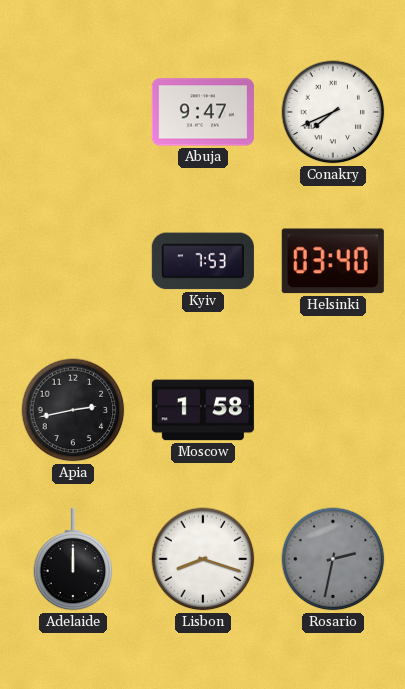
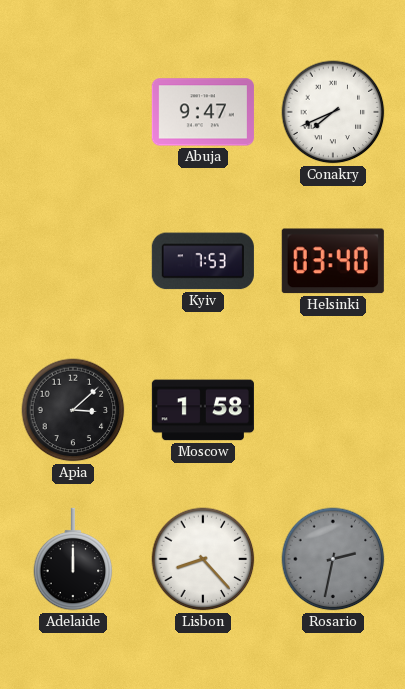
Apia: 2:43 -> 3:08 (73, 410)
Lisbon: 8:18 -> 8:23 (203, 559)
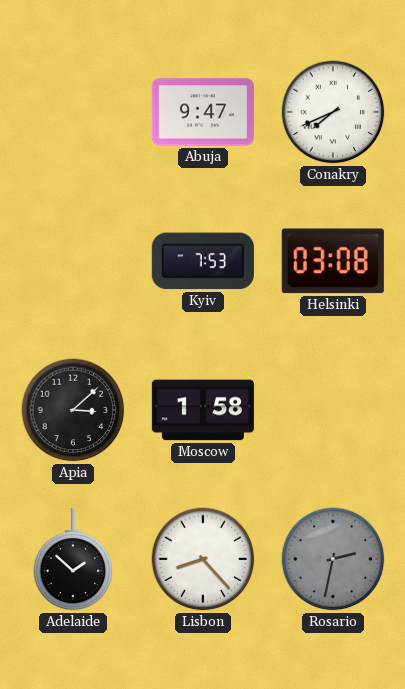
Helsinki: 03:40 -> 03:08 (333, 261)
Adelaide: 12:00 -> 1:52 (73, 559)
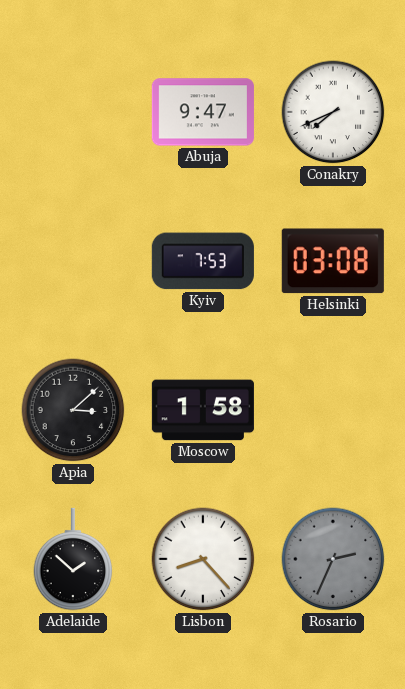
Rosario: 2:32 -> 2:34 (333, 559)
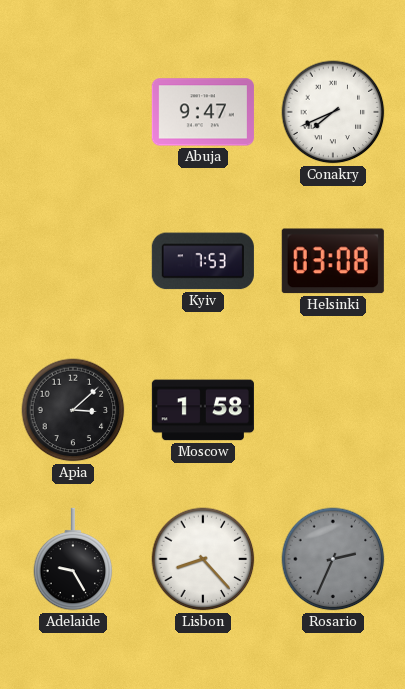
Adelaide: 1:52 -> 9:25 (73, 559)
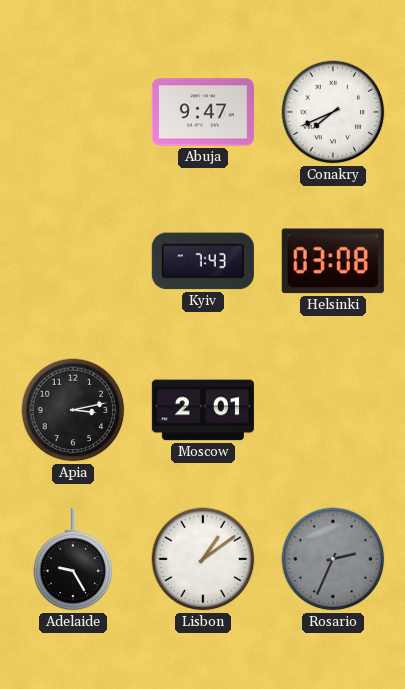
Kyiv: 7:53 -> 7:43 (203, 261)
Apia: 3:08 -> 3:13 (73, 410)
Moscow: 1:58 -> 2:01 (203, 410)
Lisbon: 8:23 -> 1:09 (203, 559)
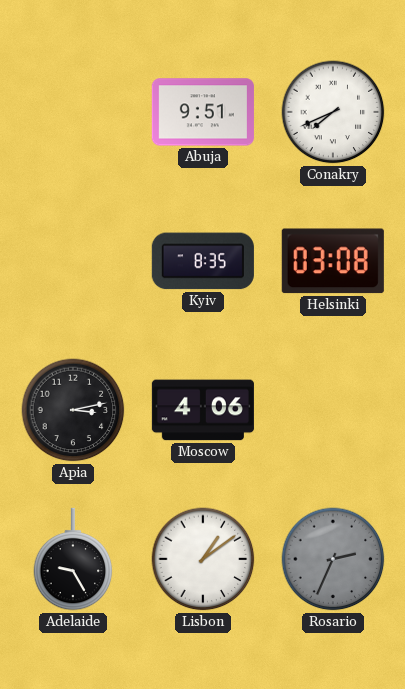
Abuja: 9:47 -> 9:51 (203, 112)
Kyiv: 7:43 -> 8:35 (203, 261)
Moscow: 2:01 -> 4:06 (203, 410)
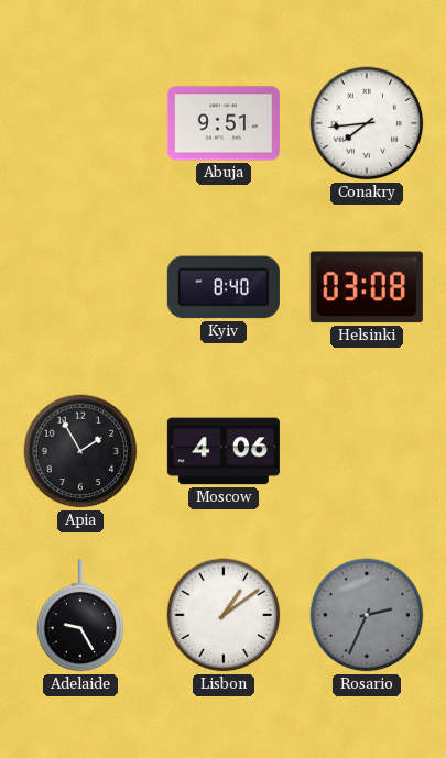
Conakry: 7:41 -> 7:44 (367, 123)
Kyiv: 8:35 -> 8:40 (224, 287)
Apia: 3:13 -> 1:55 (80, 451)
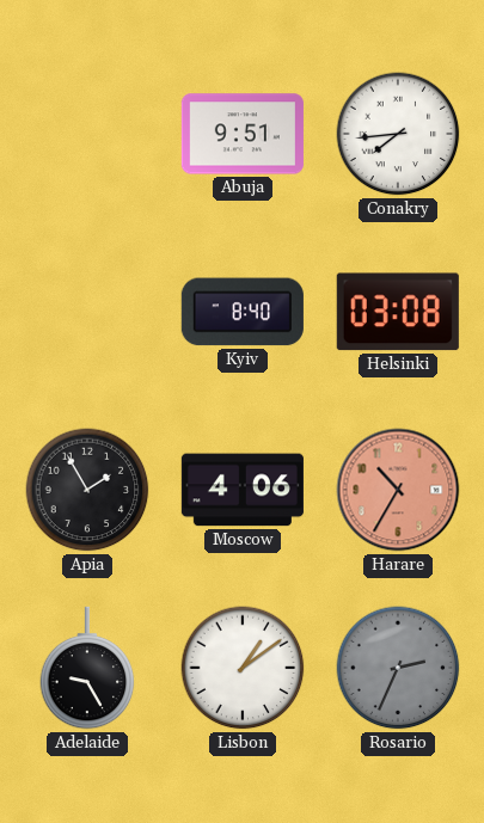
Harare: none -> 10:35 (398, 490)
